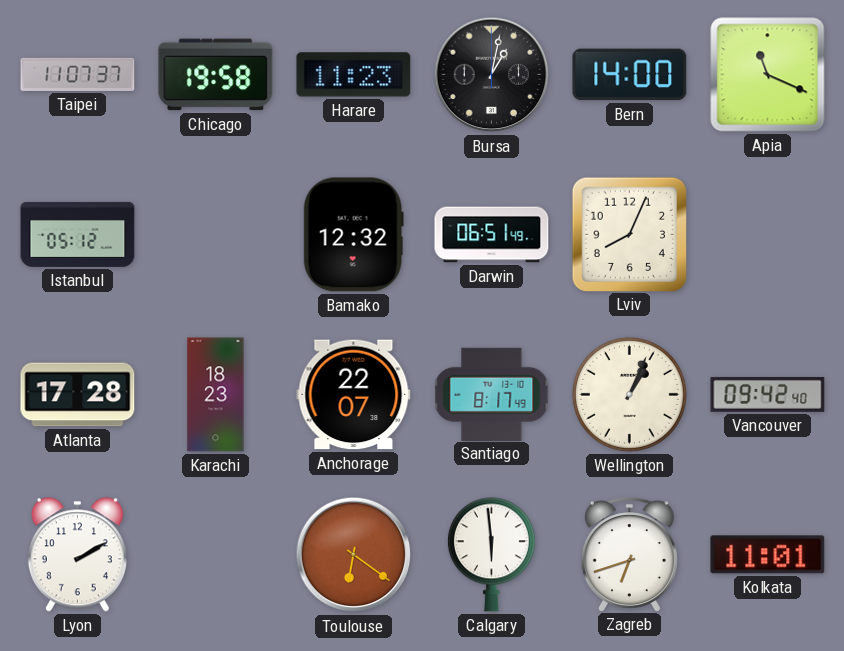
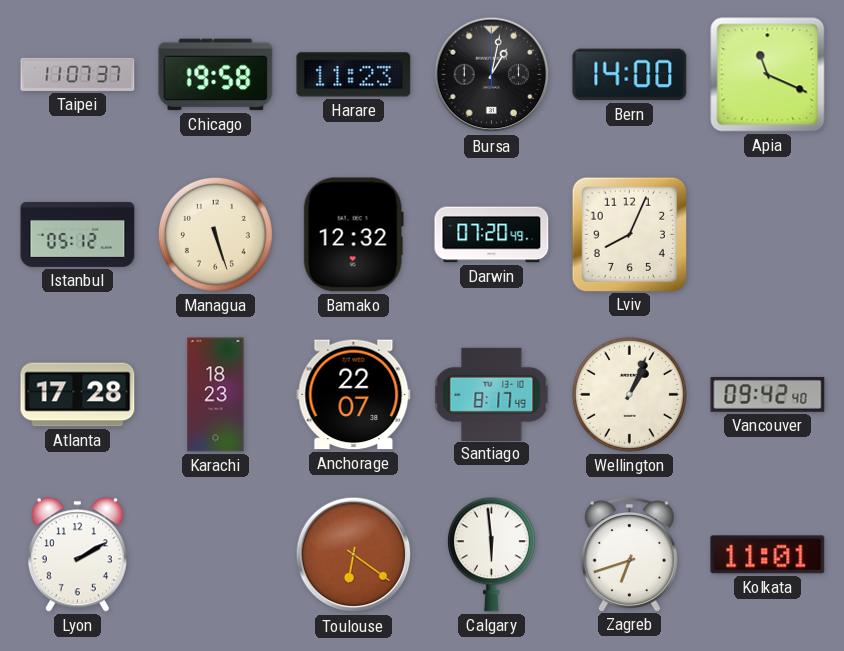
Managua: none -> 5:27 (215, 234)
Darwin: 06:51 -> 07:20 (492, 235)
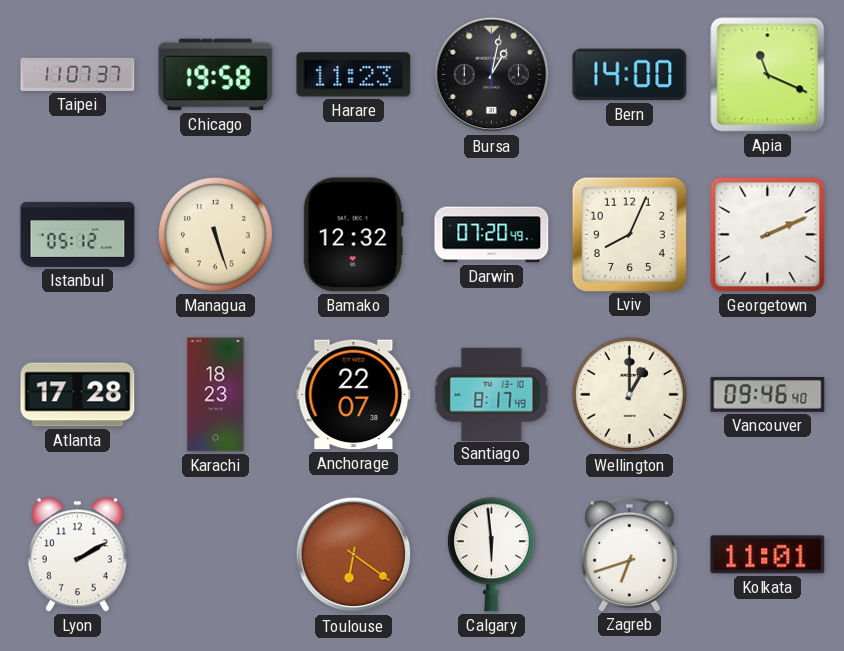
Georgetown: none -> 2:11 (768, 235)
Wellington: 1:04 -> 1:00 (629, 394)
Vancouver: 09:42 -> 09:46 (768, 395)
